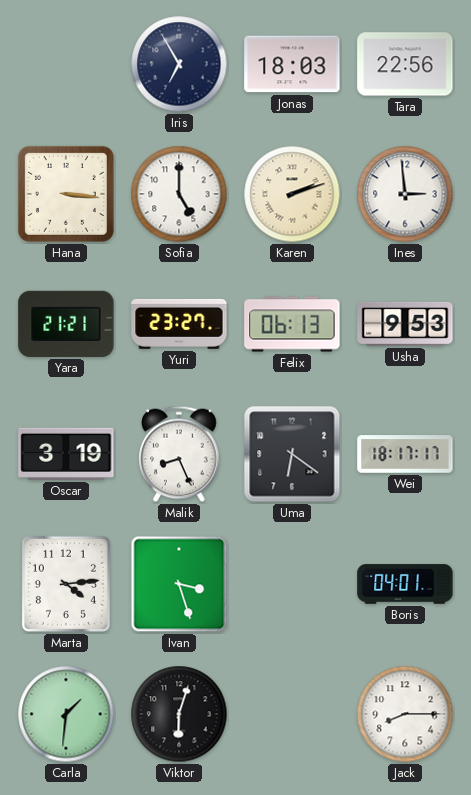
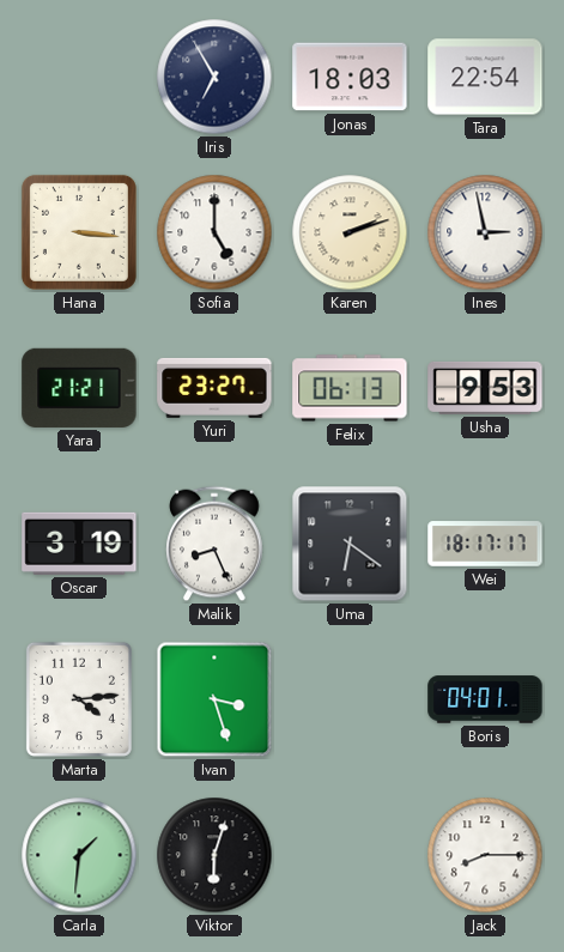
Tara: 22:56 -> 22:54 (485, 77)
Ines: 2:59 -> 2:58 (485, 232)
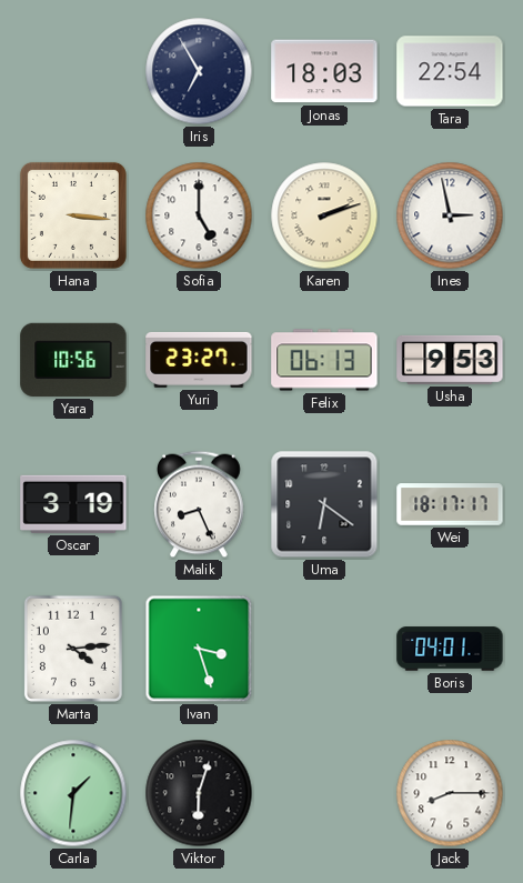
Yara: 21:21 -> 10:56 (73, 360)
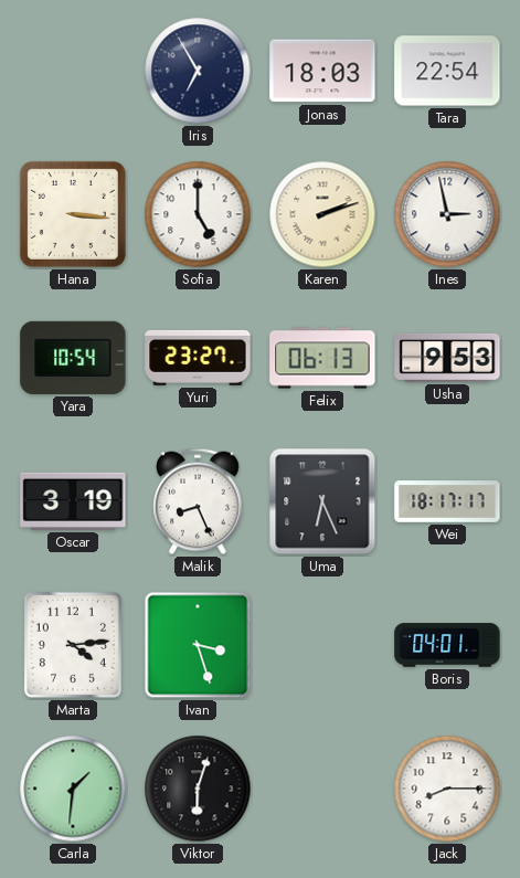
Yara: 10:56 -> 10:54 (73, 358)
Uma: 6:21 -> 6:26 (322, 501)
